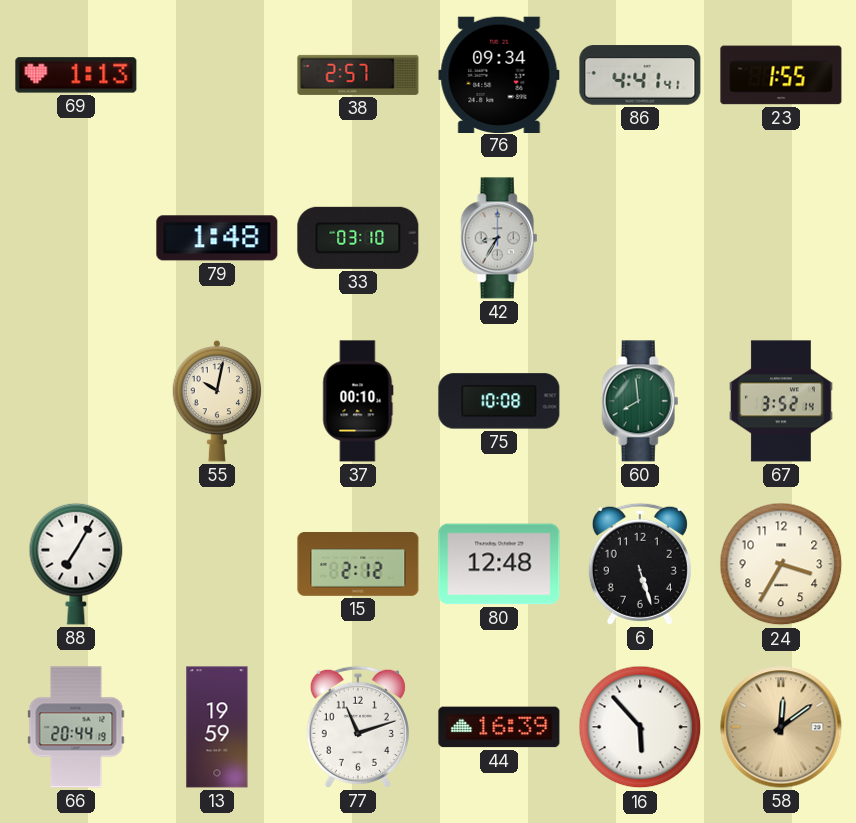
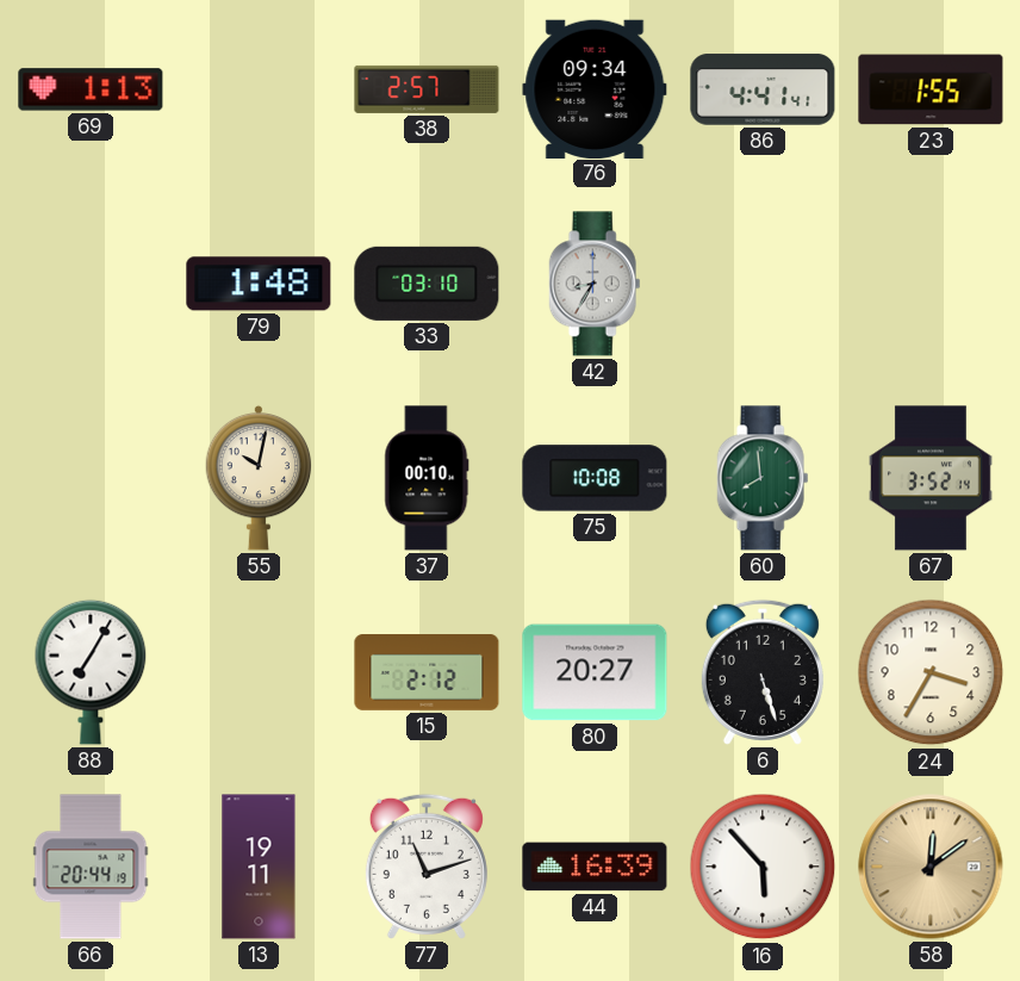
80: 12:48 -> 20:27 (595, 672)
13: 19:59 -> 19:11 (259, 867)
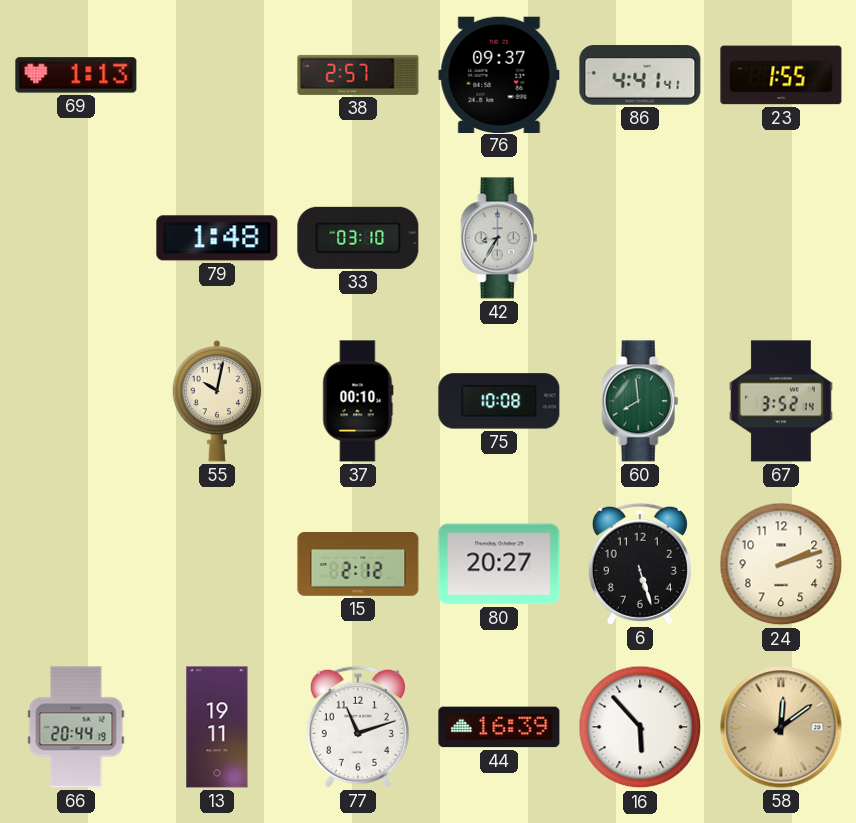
76: 09:34 -> 09:37 (499, 74)
88: 7:05 -> none (91, 672)
24: 3:35 -> 2:12 (781, 564)
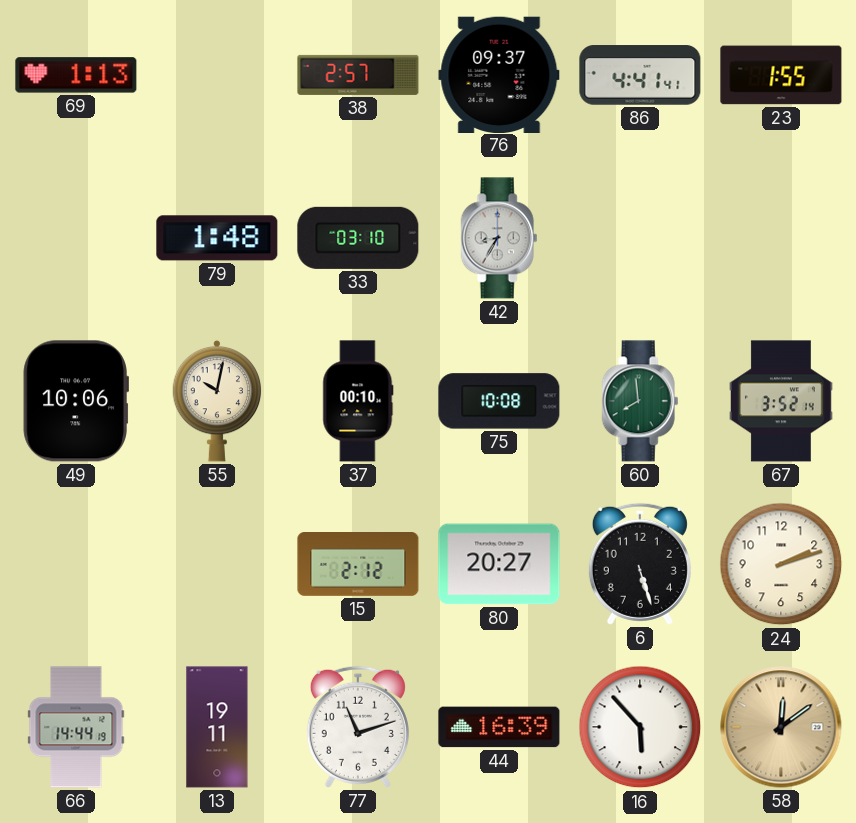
49: none -> 10:06 (76, 401)
66: 20:44 -> 14:44 (76, 727)
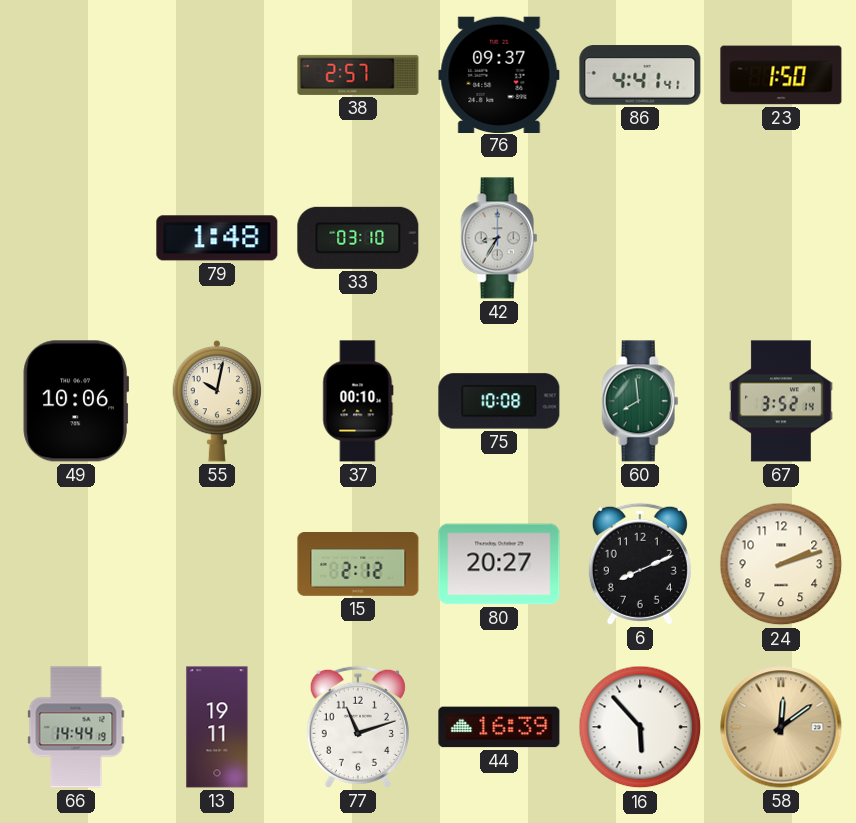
69: 1:13 -> none (76, 75)
23: 1:55 -> 1:50 (781, 75)
6: 5:27 -> 8:11 (640, 564)
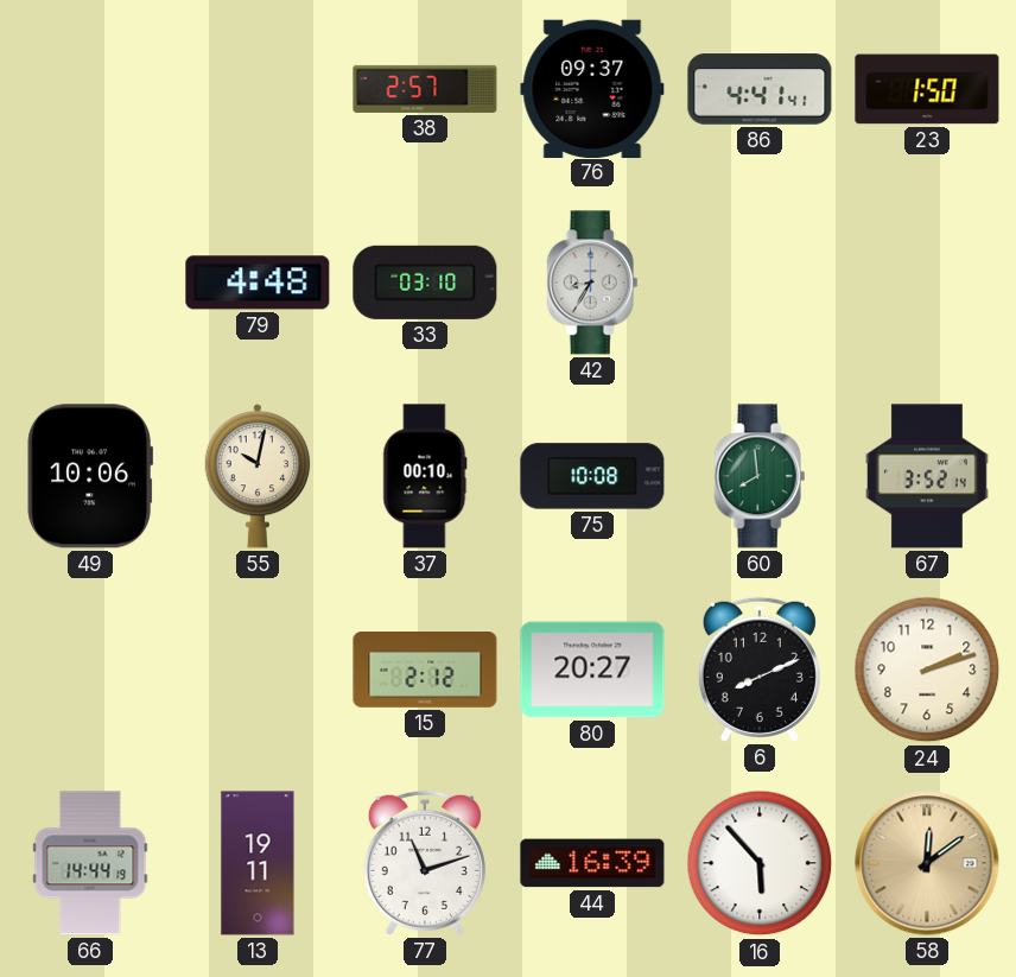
79: 1:48 -> 4:48 (258, 283)
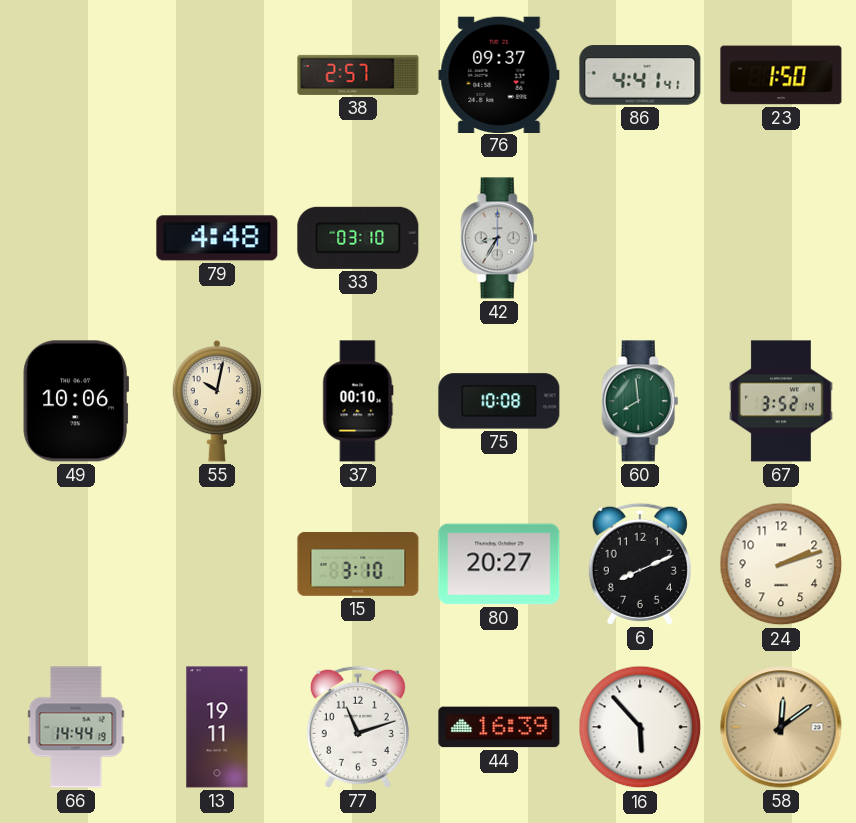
15: 2:12 -> 3:10 (358, 565)
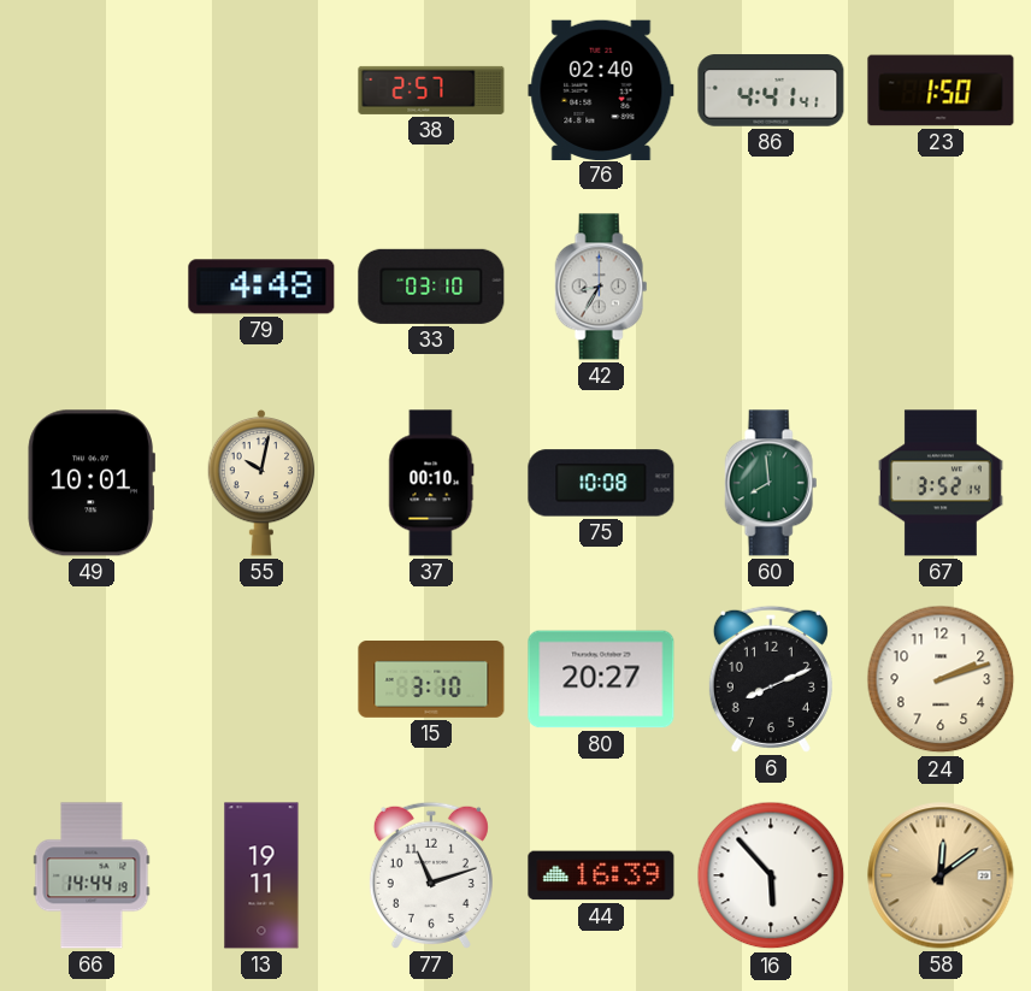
76: 09:37 -> 02:40 (601, 89)
49: 10:06 -> 10:01 (92, 483)
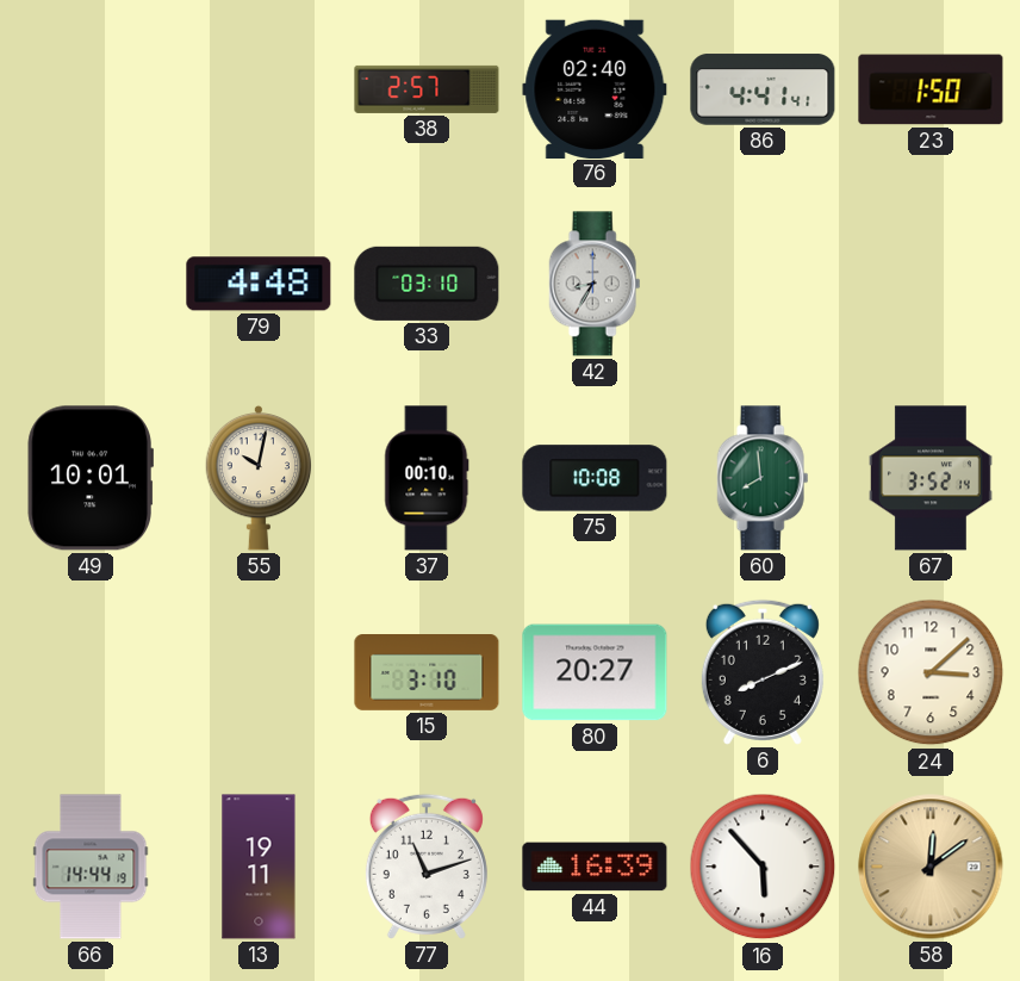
24: 2:12 -> 3:08 (931, 672)
